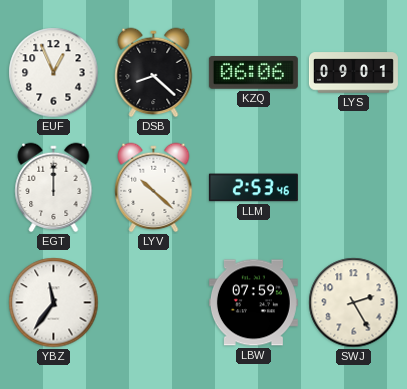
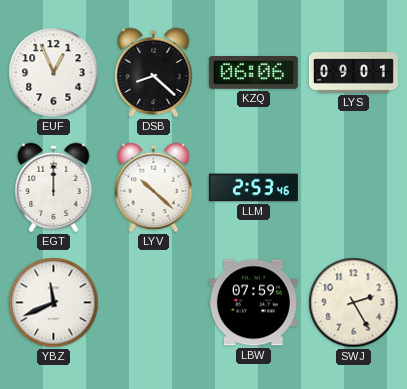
YBZ: 11:36 -> 11:41 (54, 303)
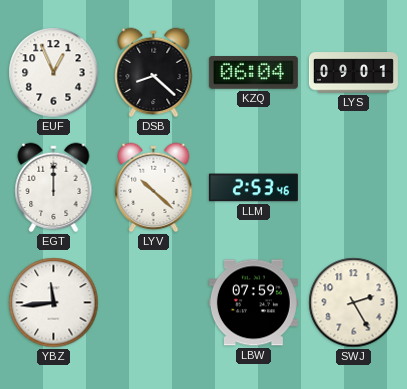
KZQ: 06:06 -> 06:04 (253, 73)
YBZ: 11:41 -> 11:44 (54, 303)
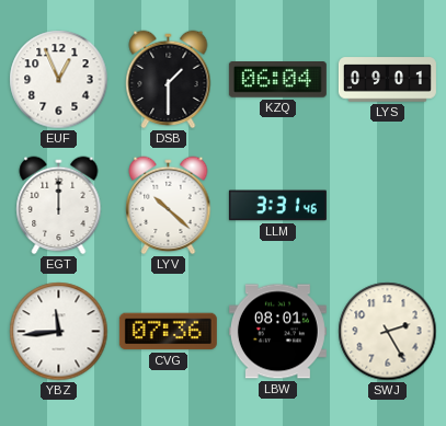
DSB: 8:22 -> 1:30 (169, 80)
LLM: 2:53 -> 3:31 (277, 206)
CVG: none -> 07:36 (168, 332)
LBW: 07:59 -> 08:01 (277, 332)
